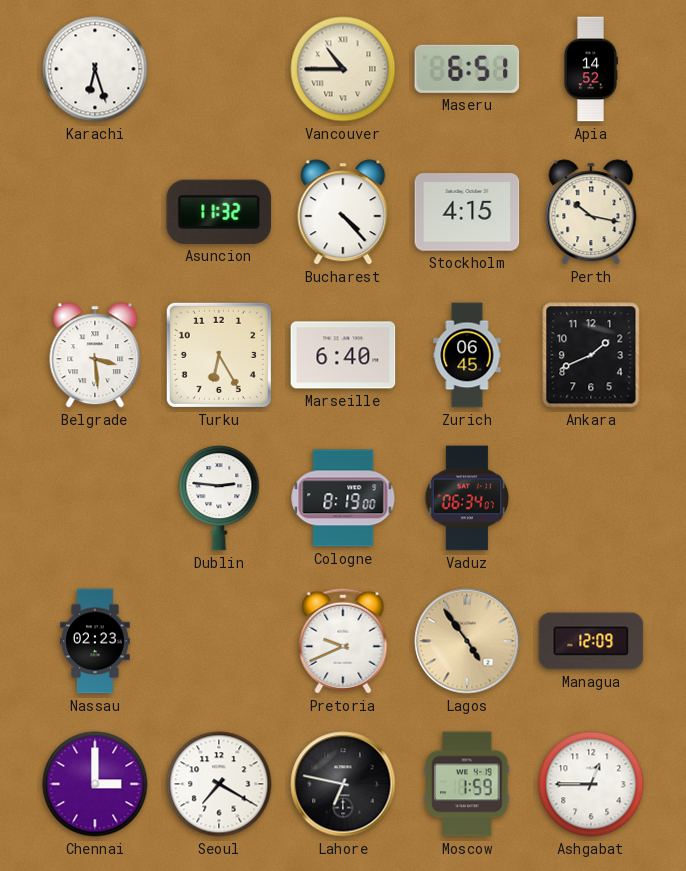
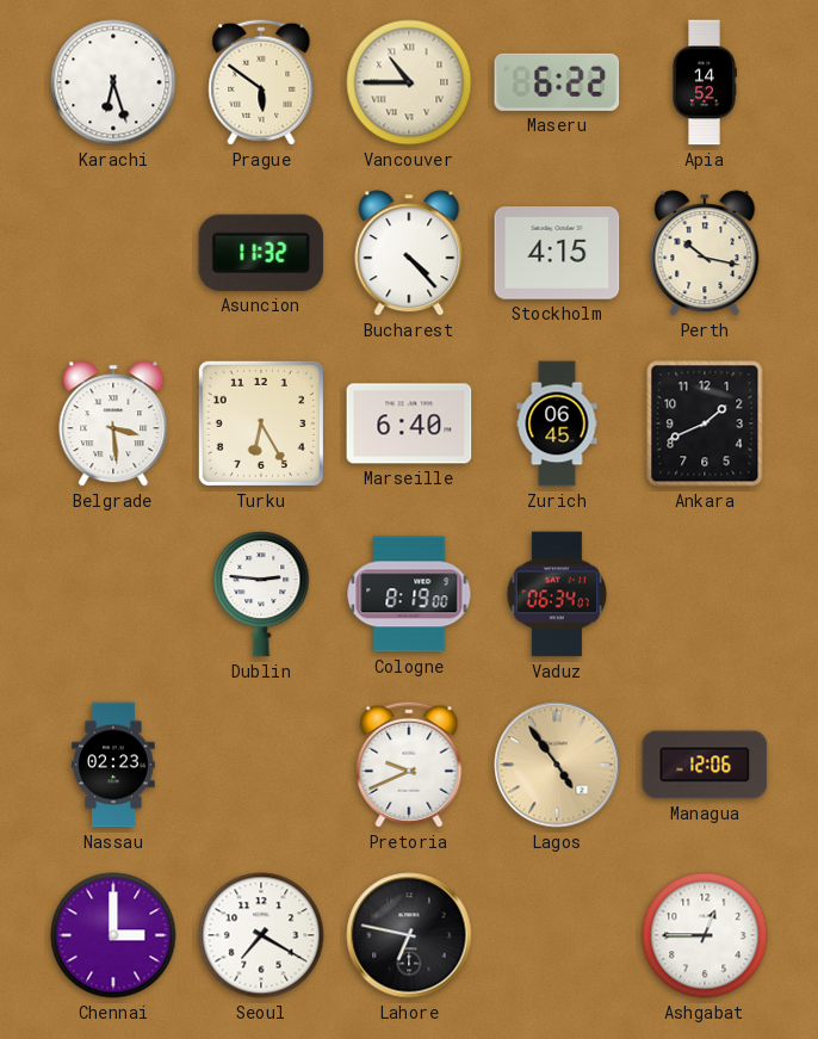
Prague: none -> 5:51 (261, 82)
Maseru: 6:51 -> 6:22 (557, 82)
Managua: 12:09 -> 12:06 (705, 765)
Moscow: 1:59 -> none (467, 784)
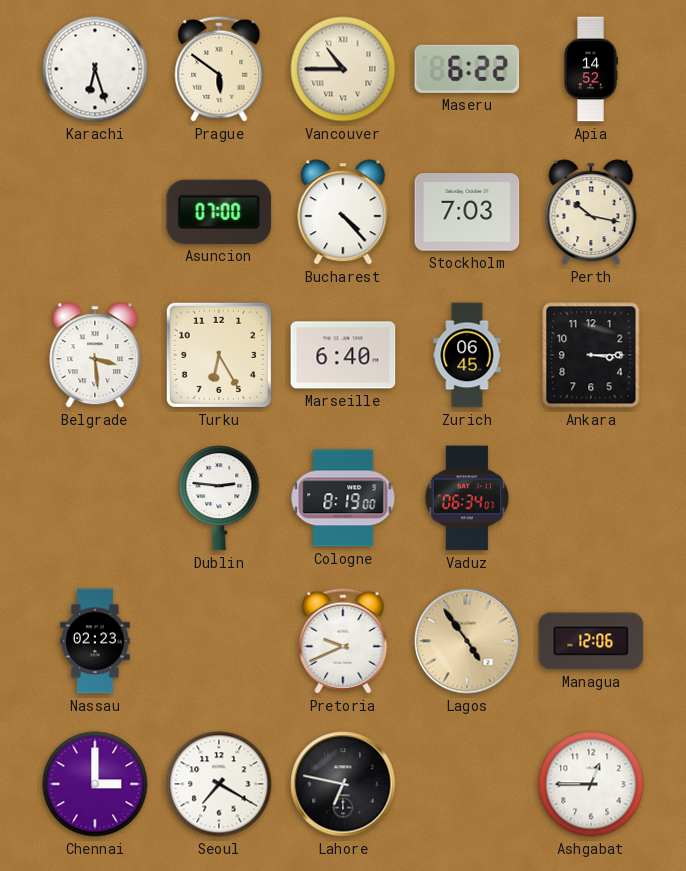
Asuncion: 11:32 -> 07:00 (219, 212)
Stockholm: 4:15 -> 7:03 (467, 212)
Ankara: 1:41 -> 3:15 (591, 355)
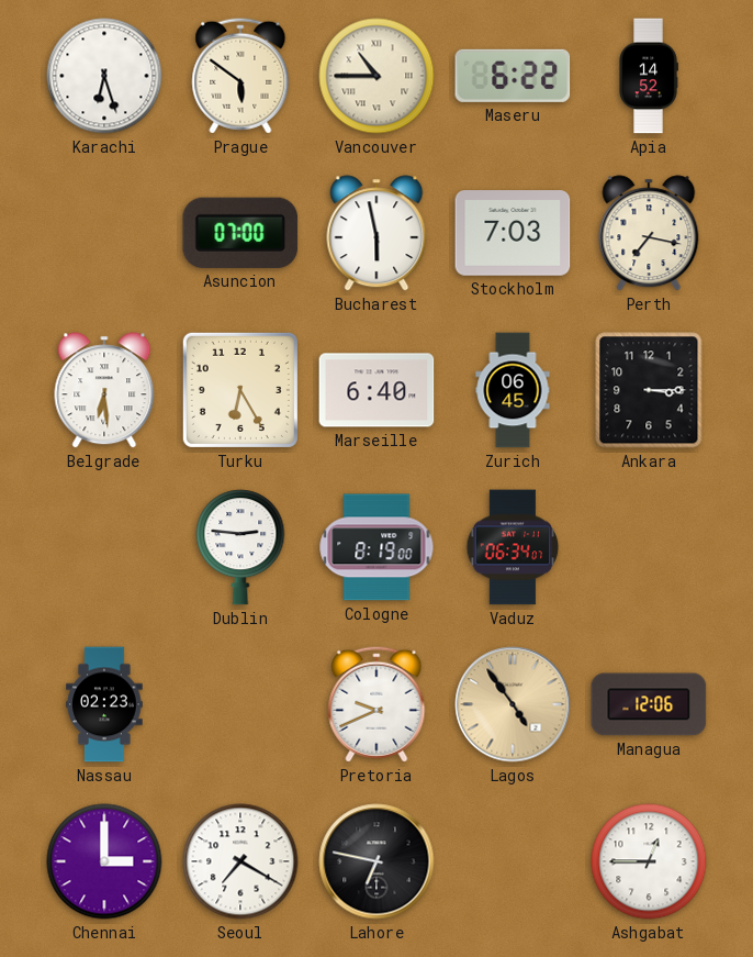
Bucharest: 4:23 -> 5:58 (376, 233)
Perth: 10:17 -> 7:17 (649, 233)
Belgrade: 3:29 -> 6:29 (104, 390)
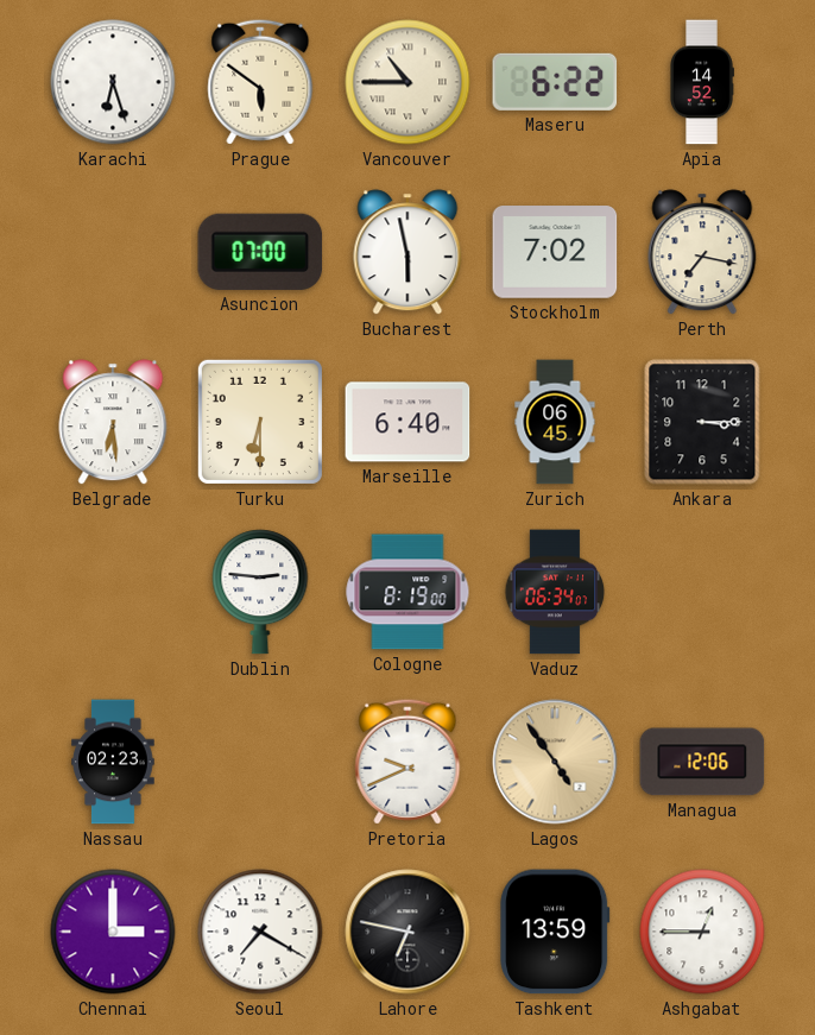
Stockholm: 7:03 -> 7:02 (555, 252)
Turku: 6:25 -> 6:30 (260, 422)
Tashkent: none -> 13:59 (555, 932)
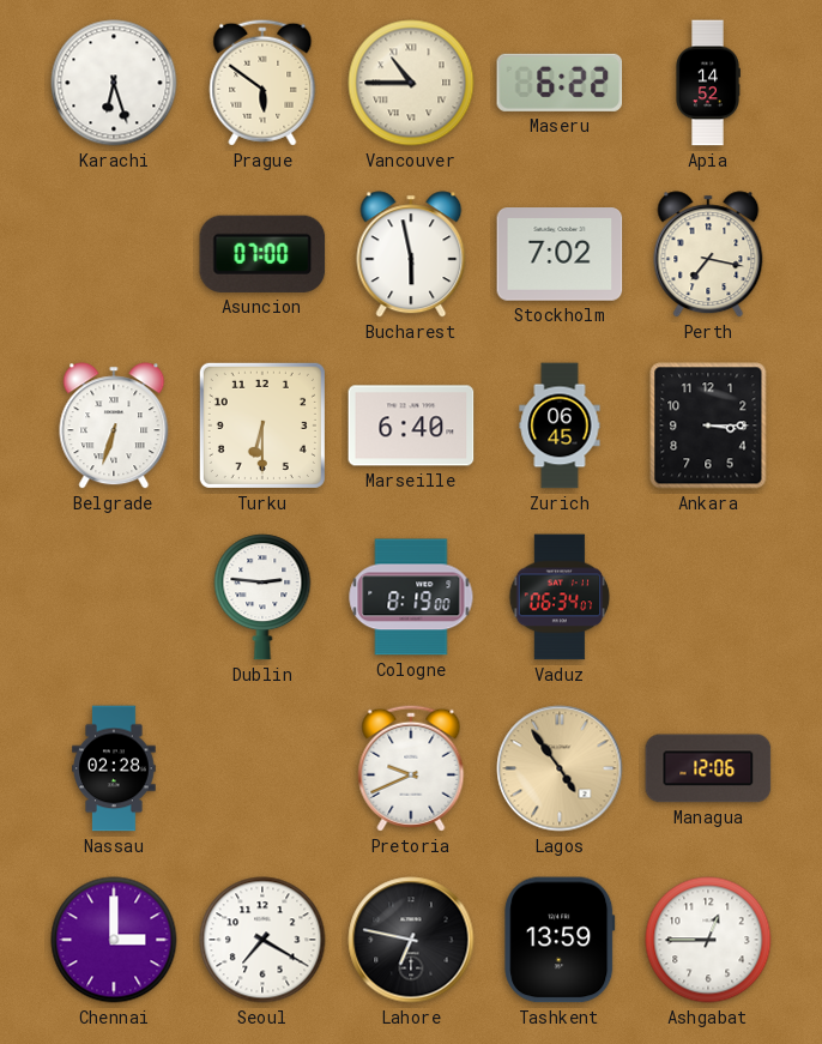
Belgrade: 6:29 -> 6:33 (114, 426)
Nassau: 02:23 -> 02:28 (114, 768)
